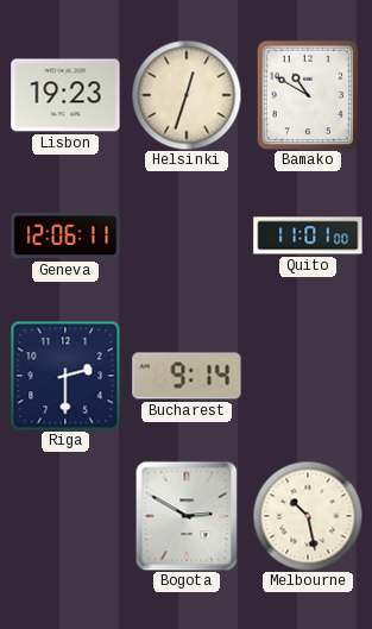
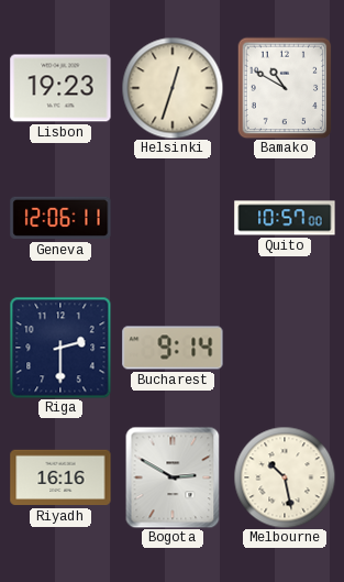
Quito: 11:01 -> 10:57 (285, 218)
Riyadh: none -> 16:16 (60, 477)
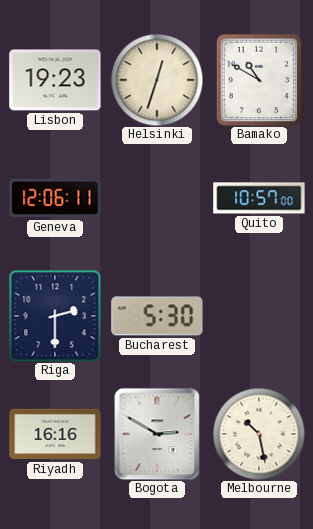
Bucharest: 9:14 -> 5:30 (157, 316)
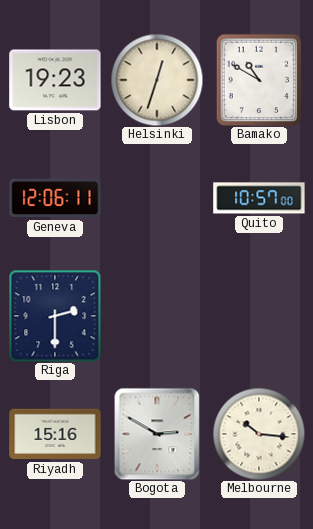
Bucharest: 5:30 -> none (157, 316)
Riyadh: 16:16 -> 15:16 (55, 434)
Melbourne: 10:28 -> 10:16 (259, 434)
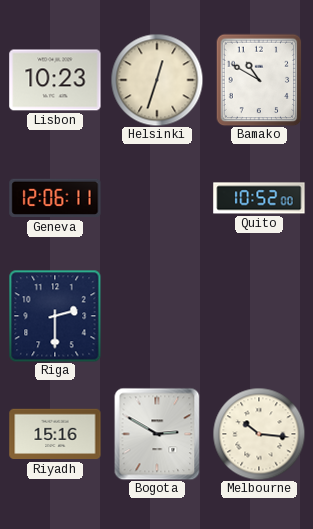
Lisbon: 19:23 -> 10:23 (55, 80)
Quito: 10:57 -> 10:52 (259, 198)
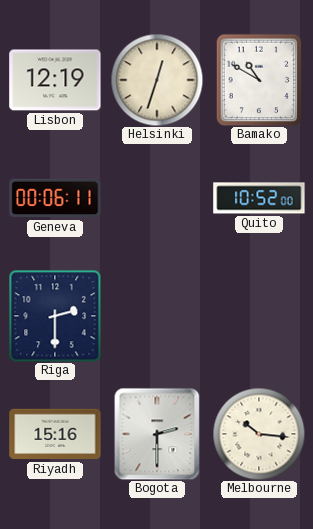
Lisbon: 10:23 -> 12:19 (55, 80)
Geneva: 12:06 -> 00:06 (55, 198)
Bogota: 2:50 -> 2:30 (157, 434)
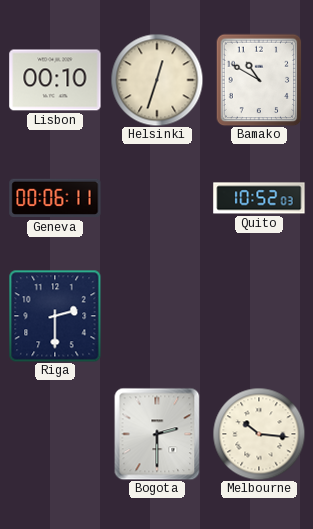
Lisbon: 12:19 -> 00:10 (55, 80)
Quito: 10:52:00 -> 10:52:03 (259, 198)
Riyadh: 15:16 -> none (55, 434)
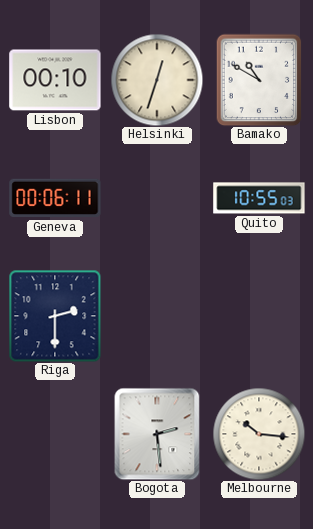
Quito: 10:52 -> 10:55 (259, 198)
Bogota: 2:30 -> 2:29 (157, 434)
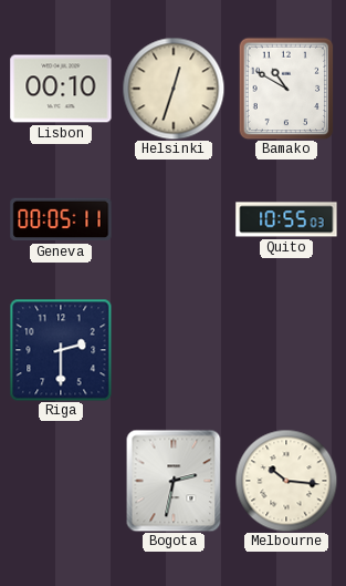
Geneva: 00:06 -> 00:05 (61, 219)
Bogota: 2:29 -> 2:32 (174, 481)
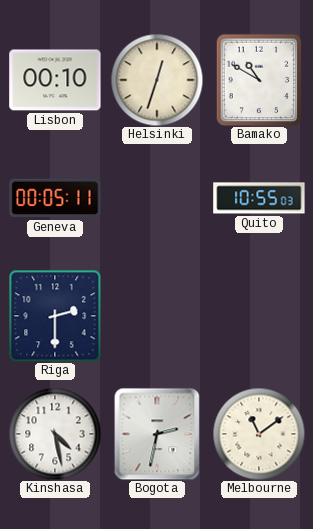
Kinshasa: none -> 4:28 (55, 434)
Melbourne: 10:16 -> 11:09 (259, 434)
